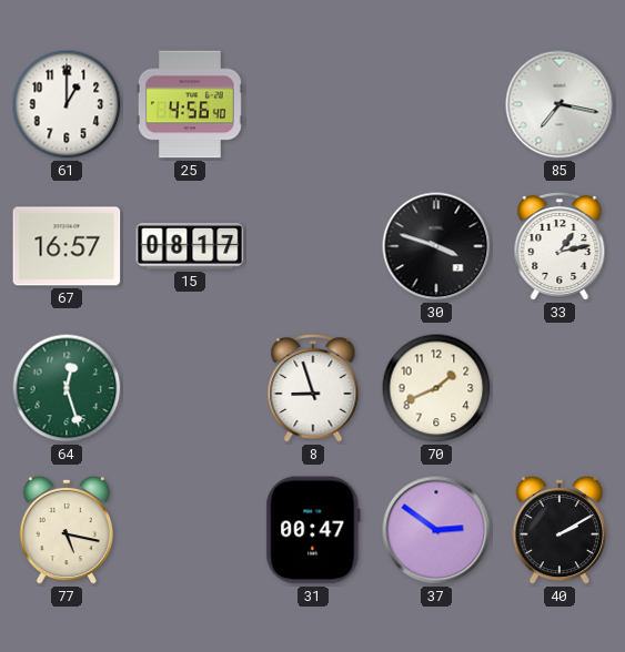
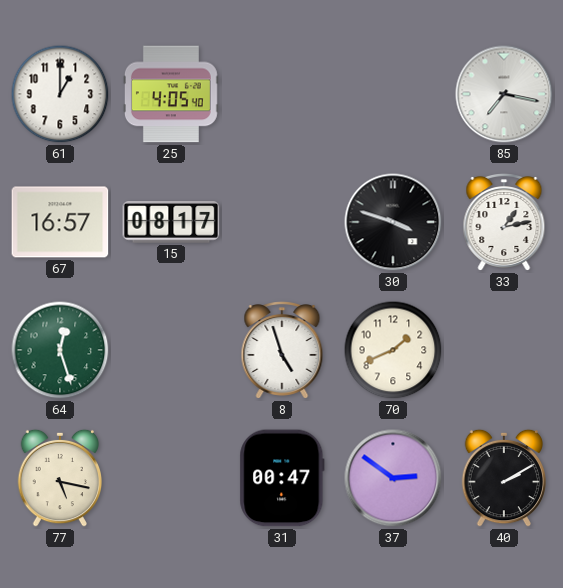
25: 4:56 -> 4:05 (171, 94)
8: 8:57 -> 4:57 (282, 351)
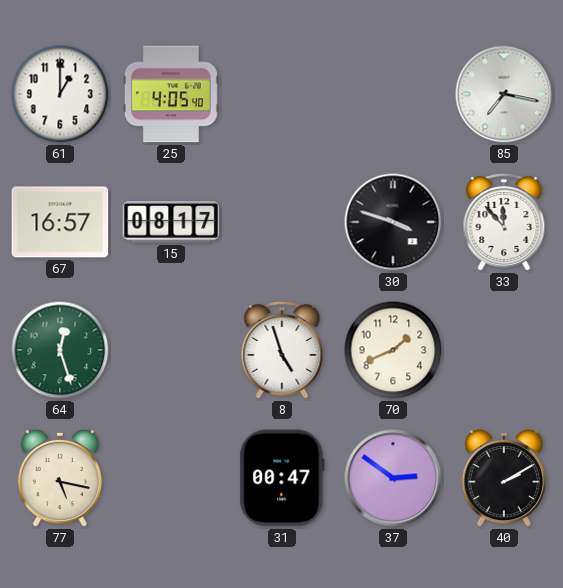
33: 1:13 -> 11:53 (504, 223)
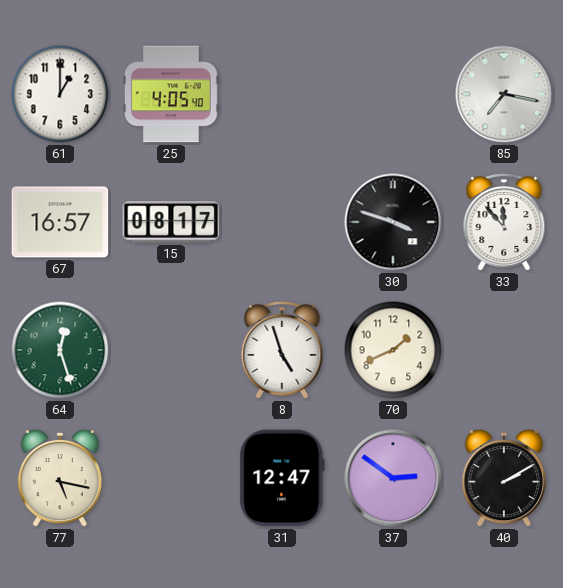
31: 00:47 -> 12:47 (282, 478)
